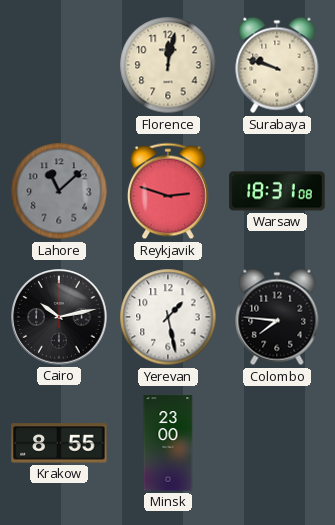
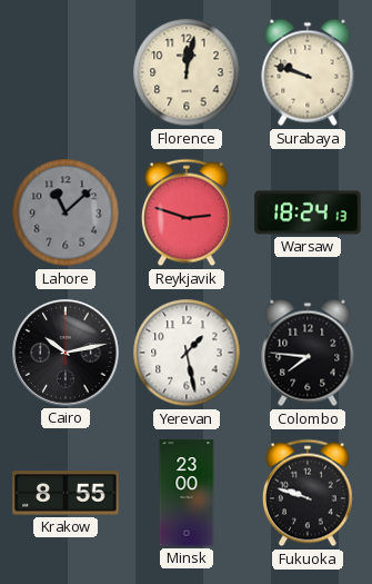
Warsaw: 18:31 -> 18:24 (308, 212)
Fukuoka: none -> 9:48 (309, 493)
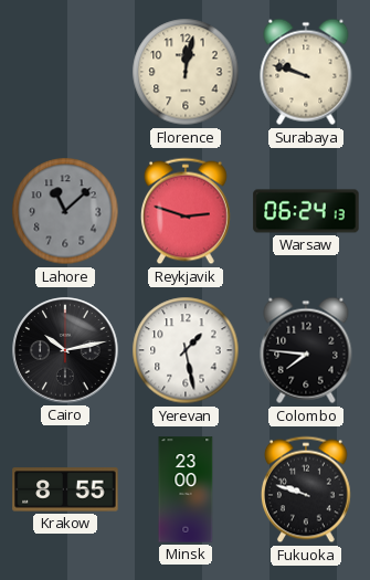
Warsaw: 18:24 -> 06:24 (306, 211)
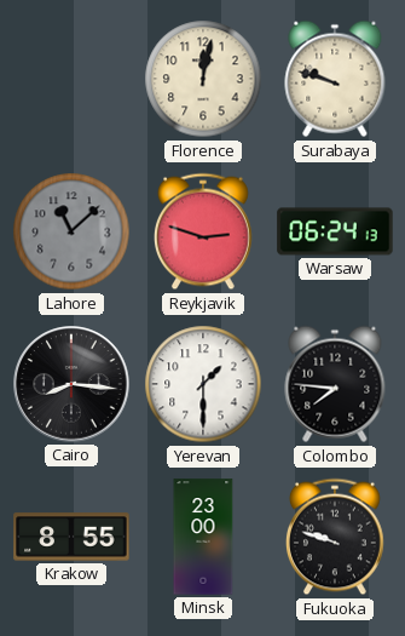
Cairo: 10:13 -> 8:16 (71, 384)
Yerevan: 1:28 -> 1:30 (203, 384)
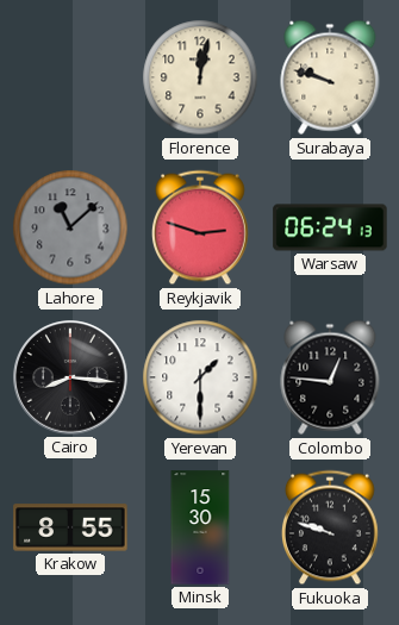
Colombo: 7:46 -> 12:46 (330, 377)
Minsk: 23:00 -> 15:30 (200, 527)
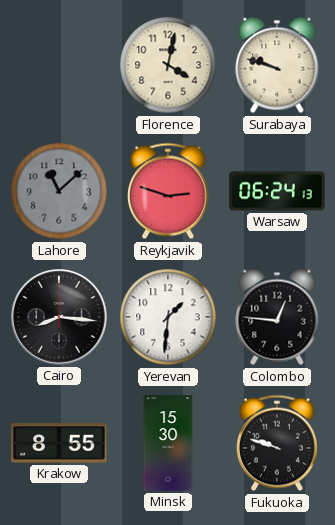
Florence: 12:02 -> 4:02 (168, 65)
Yerevan: 1:30 -> 1:31 (168, 317)
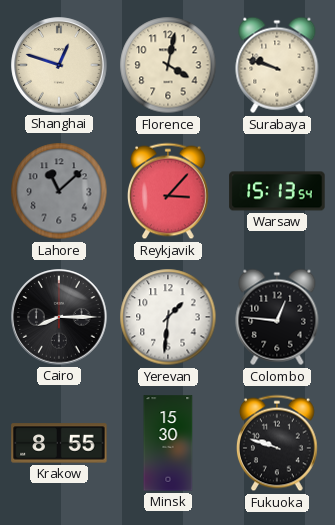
Shanghai: none -> 12:48 (59, 65)
Reykjavik: 2:48 -> 3:07 (169, 191)
Warsaw: 06:24 -> 15:13 (277, 191)
Cairo: 8:16 -> 8:15 (59, 317)
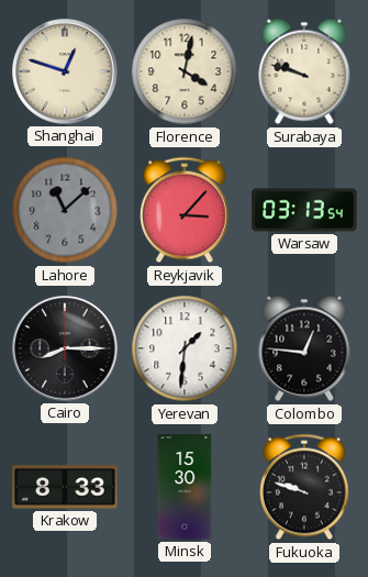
Warsaw: 15:13 -> 03:13 (304, 210)
Krakow: 8:55 -> 8:33 (65, 487)
